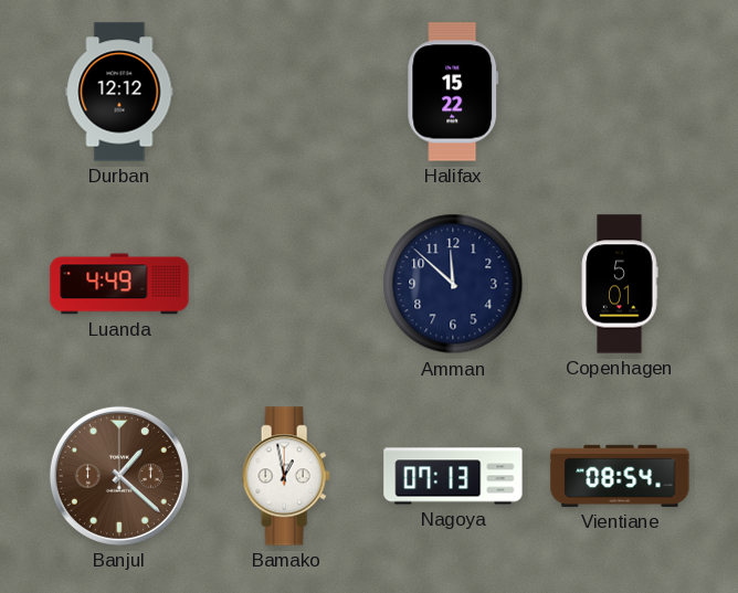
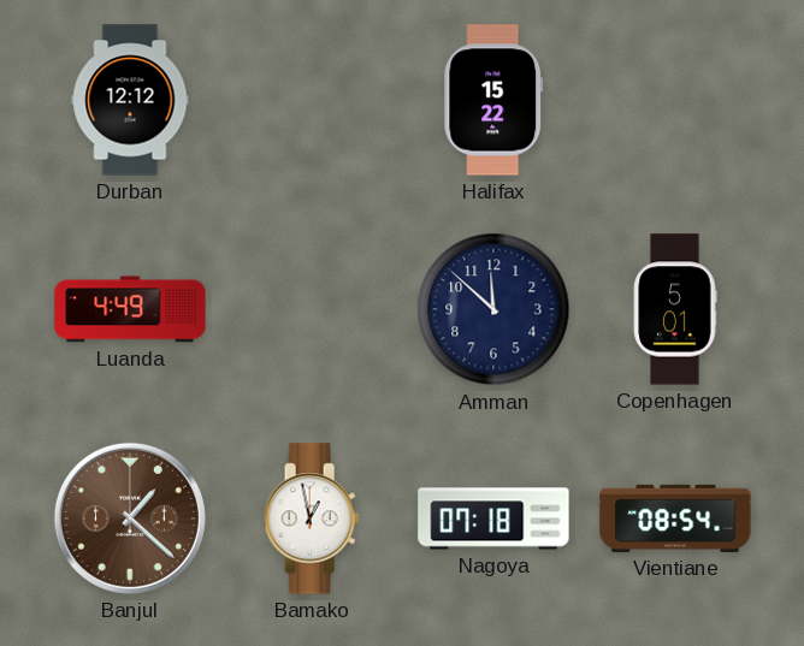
Nagoya: 07:13 -> 07:18 (493, 518)
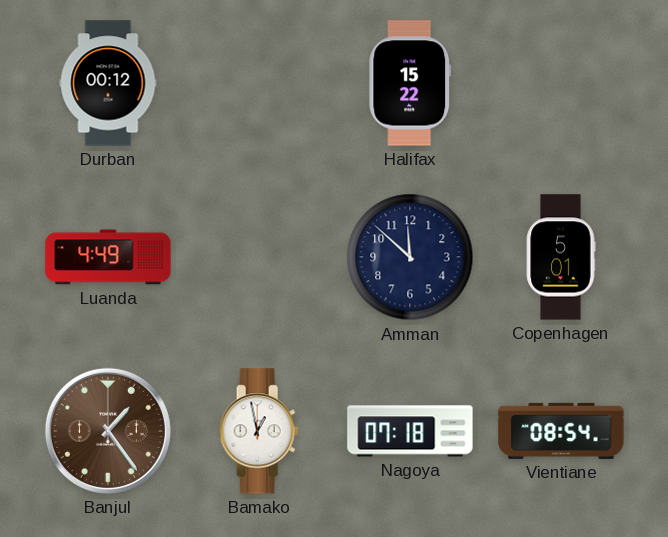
Durban: 12:12 -> 00:12 (108, 83)
Banjul: 1:22 -> 1:24 (108, 431)
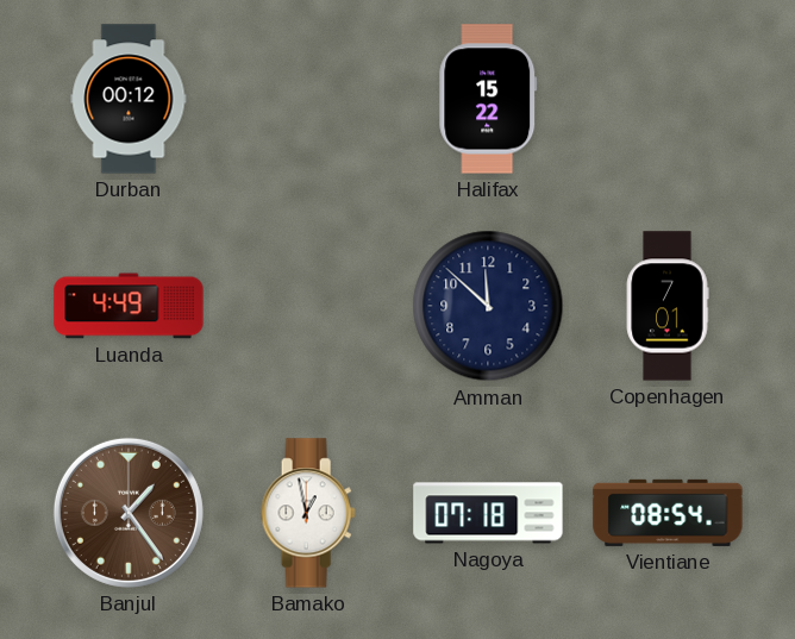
Copenhagen: 5:01 -> 7:01 (668, 306)
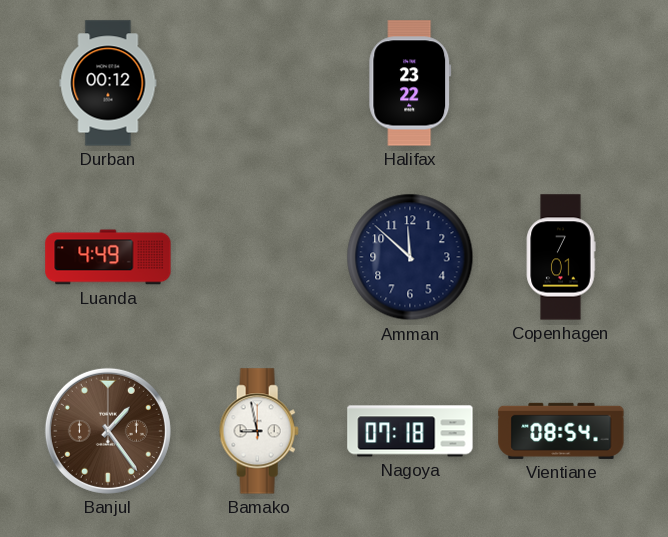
Halifax: 15:22 -> 23:22 (410, 83)
Bamako: 12:58 -> 8:58 (259, 431)
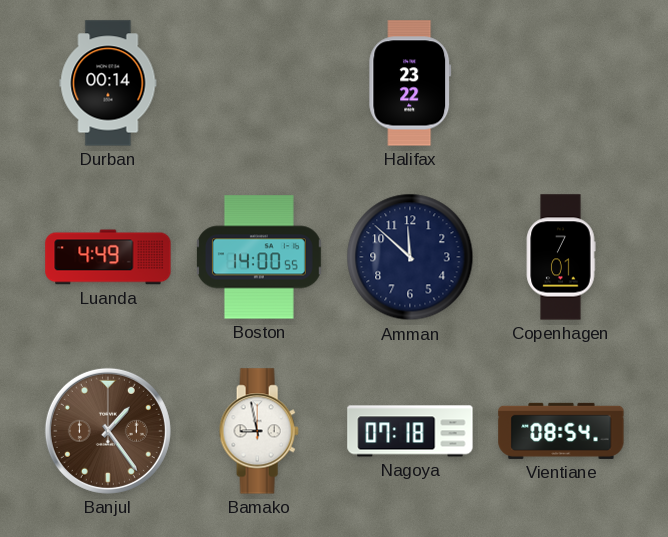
Durban: 00:12 -> 00:14 (108, 83)
Boston: none -> 14:00 (259, 257)
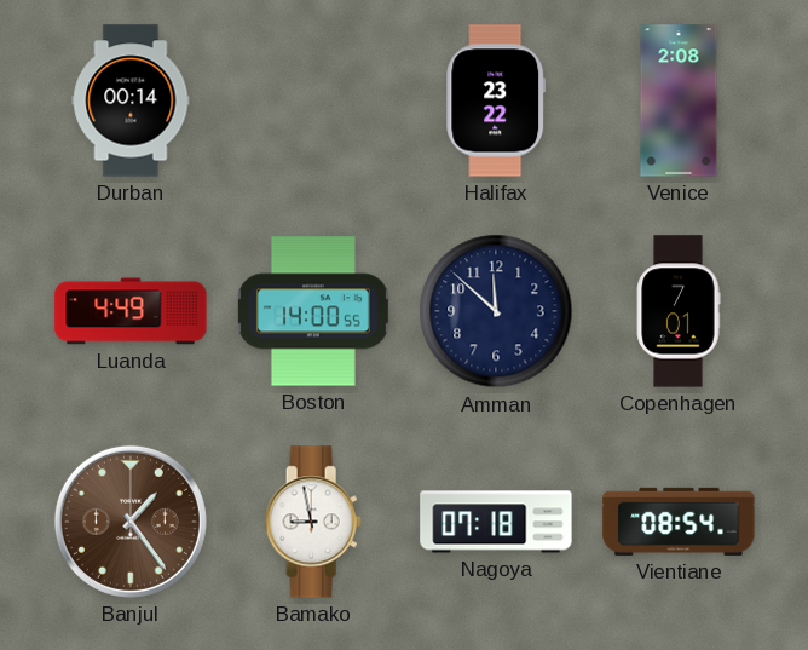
Venice: none -> 2:08 (679, 100)
